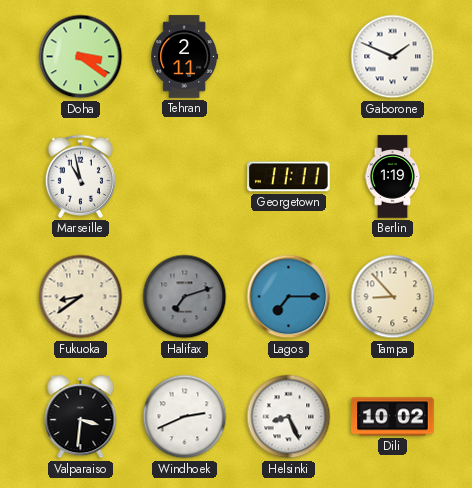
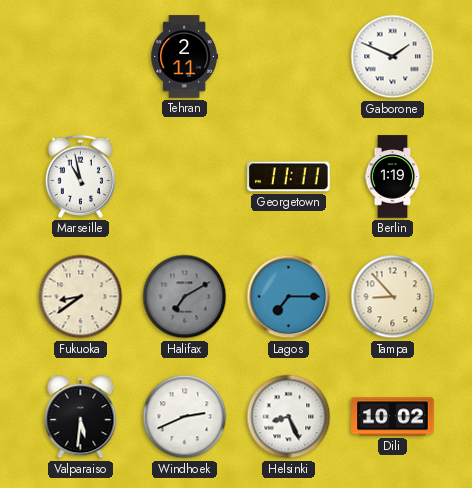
Doha: 3:21 -> none (81, 57)
Halifax: 7:12 -> 7:10 (185, 297)
Valparaiso: 3:31 -> 5:31 (81, 417)
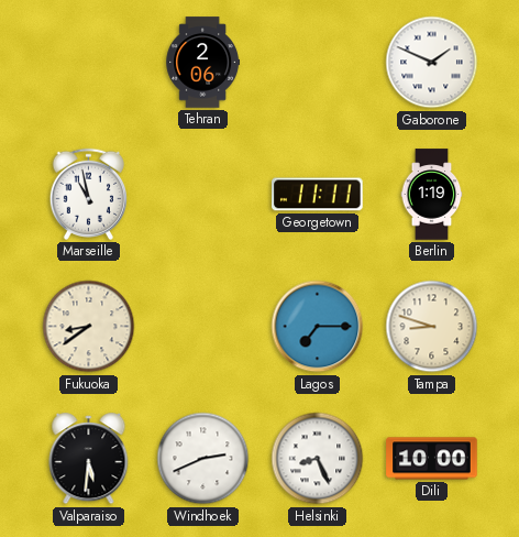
Tehran: 2:11 -> 2:06 (203, 63)
Halifax: 7:10 -> none (185, 297)
Tampa: 8:53 -> 8:48 (432, 327)
Dili: 10:02 -> 10:00 (432, 459)
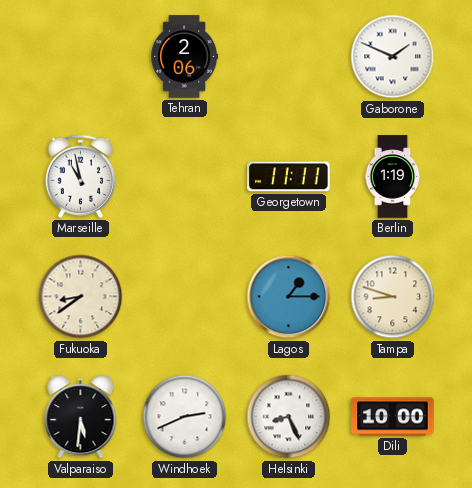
Lagos: 7:15 -> 1:15 (289, 297)
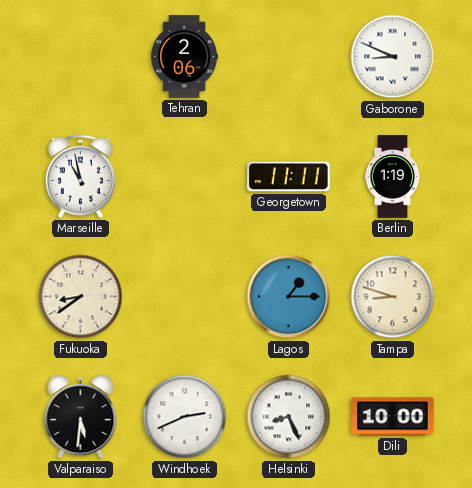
Gaborone: 1:49 -> 8:49 (393, 57)
